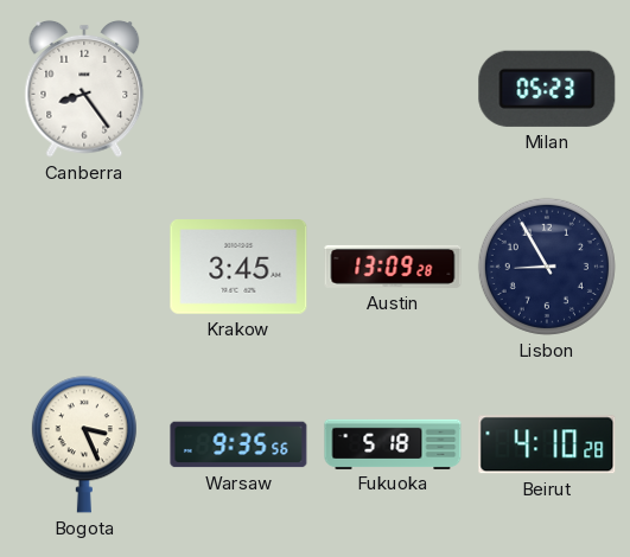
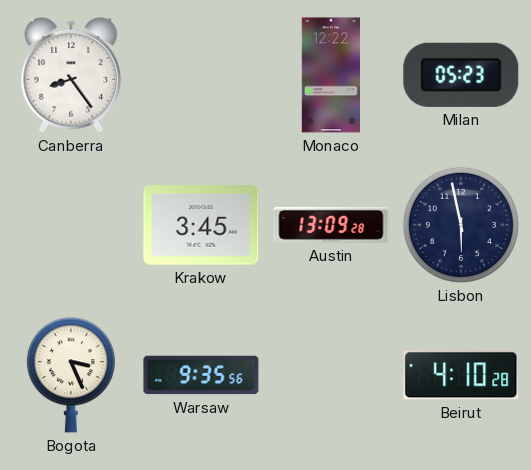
Monaco: none -> 12:22 (331, 75)
Lisbon: 8:55 -> 5:58 (461, 225)
Fukuoka: 5:18 -> none (393, 443)
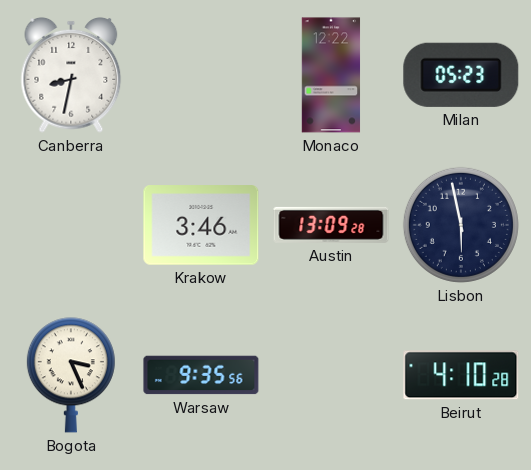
Canberra: 8:24 -> 8:32 (71, 75)
Krakow: 3:45 -> 3:46 (201, 225)
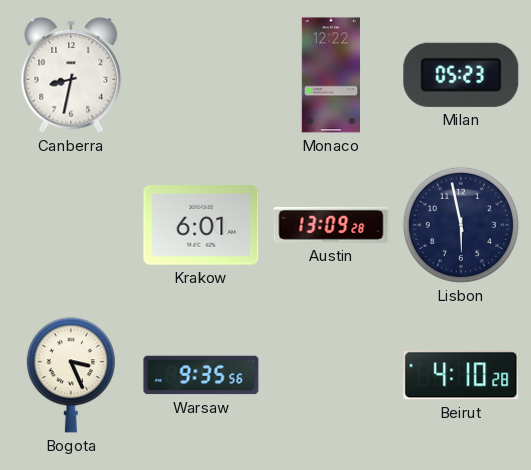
Krakow: 3:46 -> 6:01 (201, 225)
